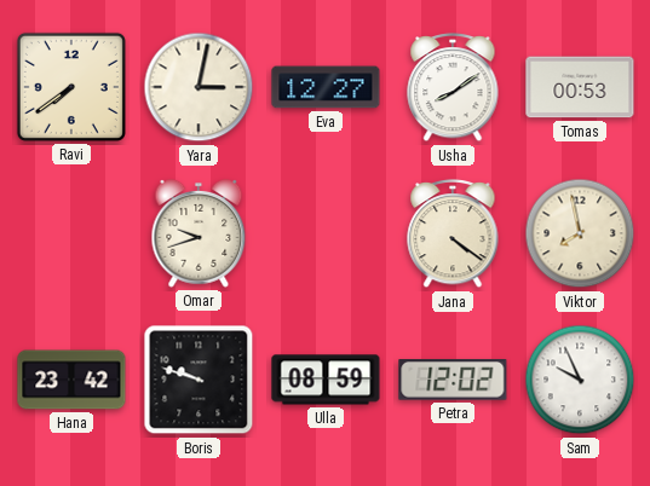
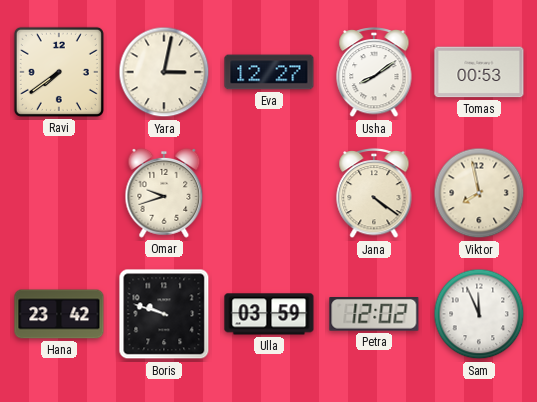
Ulla: 08:59 -> 03:59 (269, 314)
Sam: 9:56 -> 11:56 (479, 314)
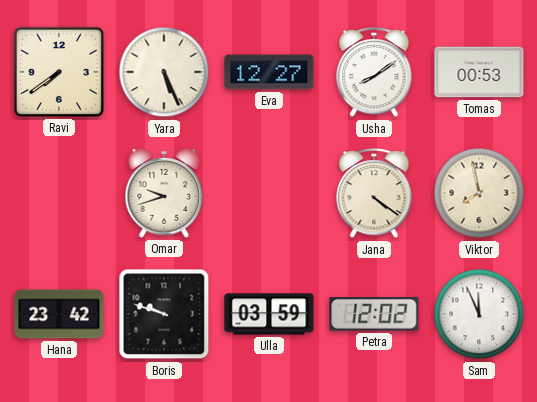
Yara: 3:02 -> 5:26 (164, 72)
